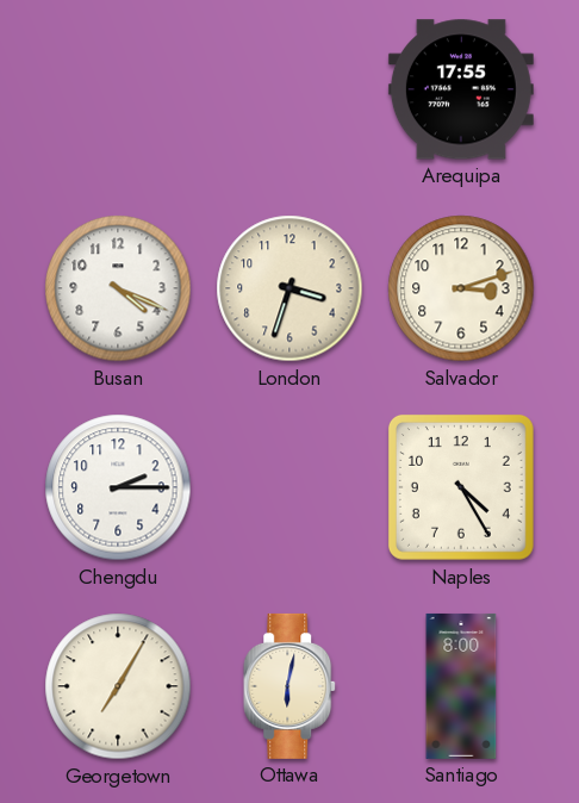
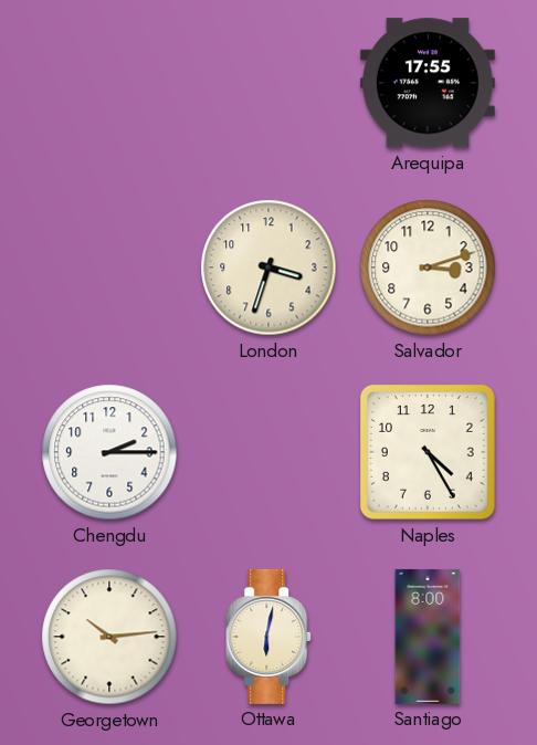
Busan: 4:19 -> none (118, 288)
Georgetown: 7:05 -> 10:14 (109, 637)
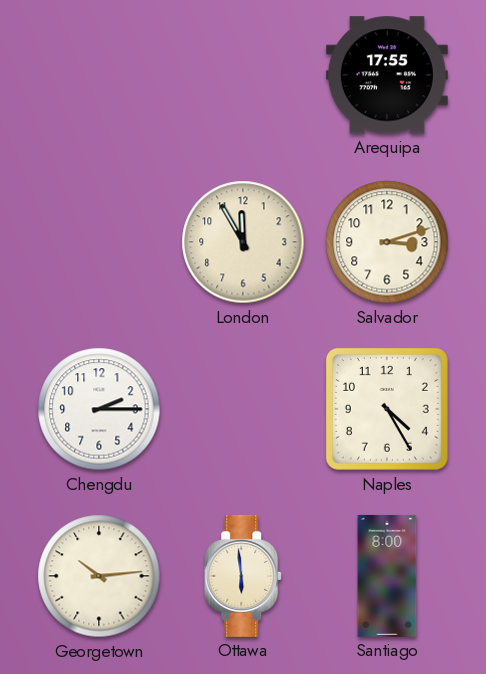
London: 3:33 -> 11:55 (243, 242)
Ottawa: 6:02 -> 5:59 (244, 576)
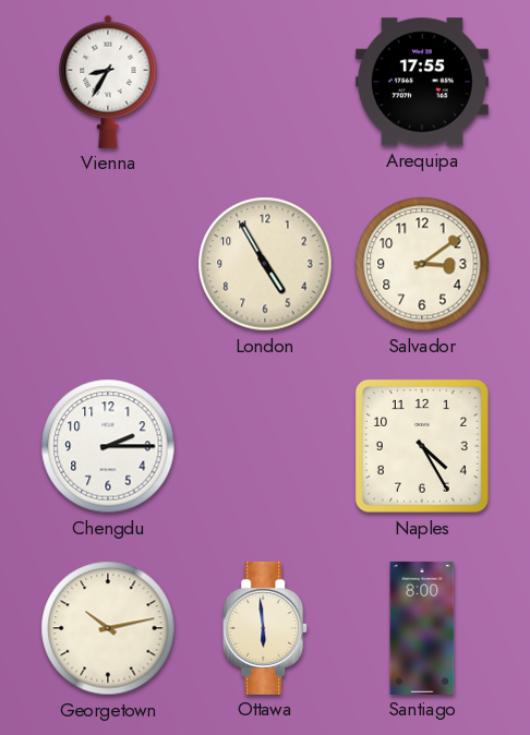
Vienna: none -> 8:35 (108, 82)
London: 11:55 -> 4:55 (265, 264)
Salvador: 3:12 -> 3:09 (422, 264)
Georgetown: 10:14 -> 10:13 (108, 628)
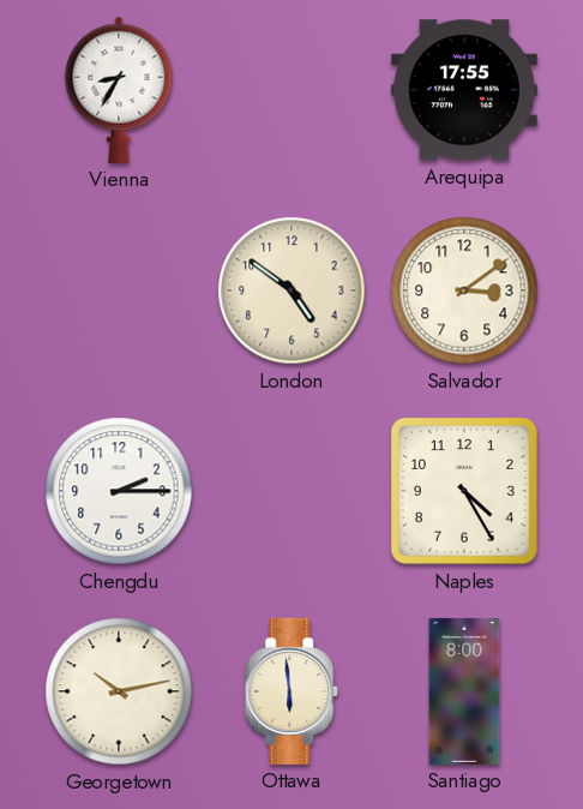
London: 4:55 -> 4:51 (291, 290)
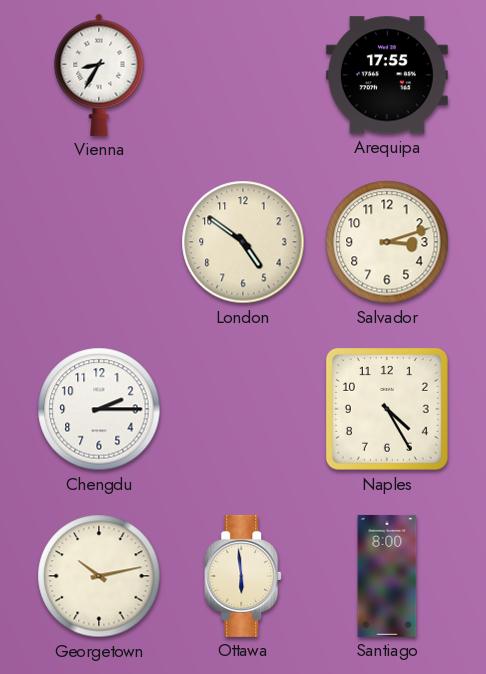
Salvador: 3:09 -> 3:12 (387, 242)
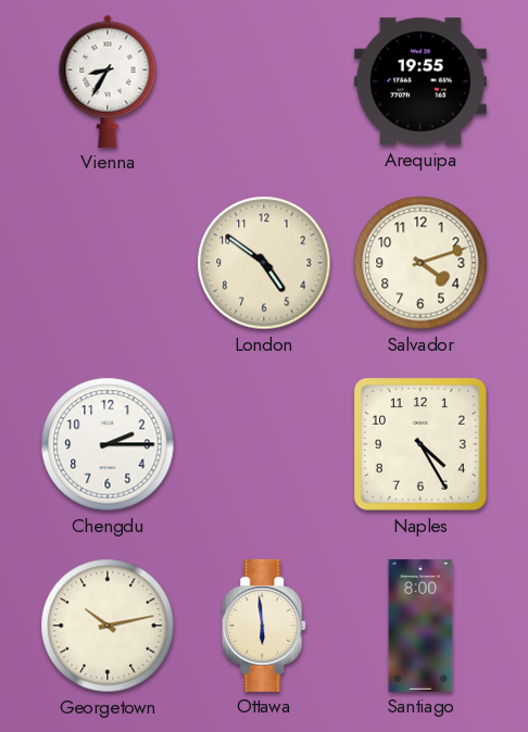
Arequipa: 17:55 -> 19:55 (420, 81)
Salvador: 3:12 -> 4:12 (420, 263)
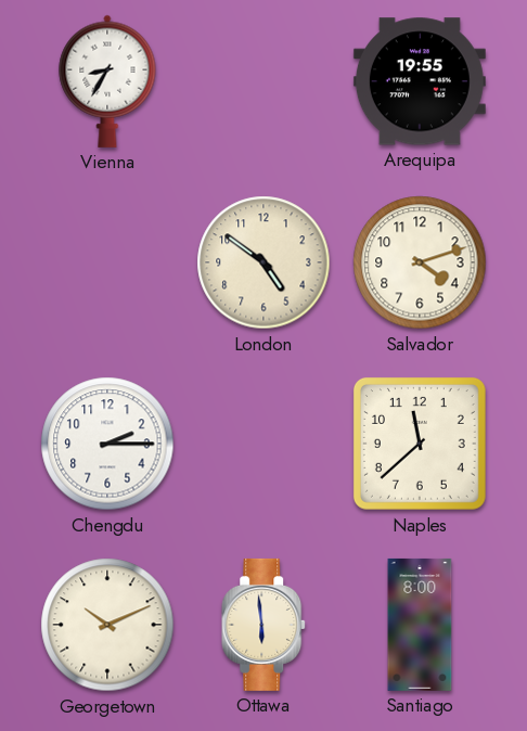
Naples: 4:25 -> 11:38 (420, 444)
Georgetown: 10:13 -> 10:11 (107, 625)
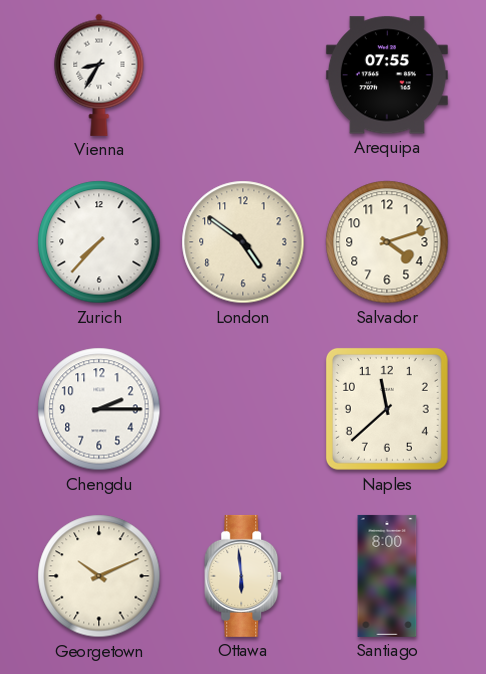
Arequipa: 19:55 -> 07:55 (387, 75)
Zurich: none -> 7:37 (99, 242)
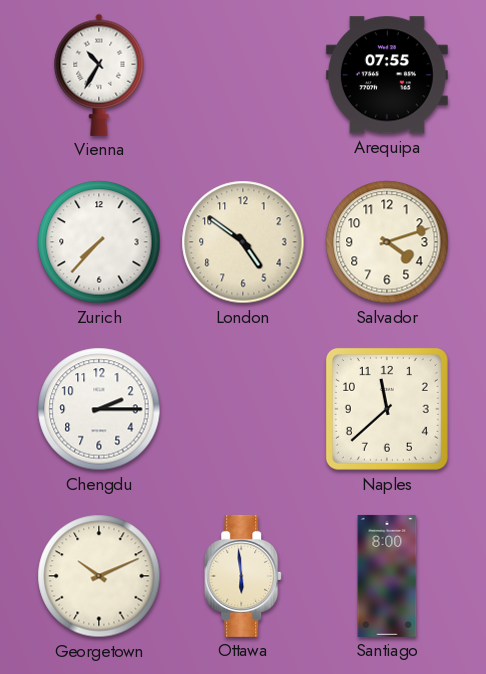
Vienna: 8:35 -> 10:35 (99, 75)
